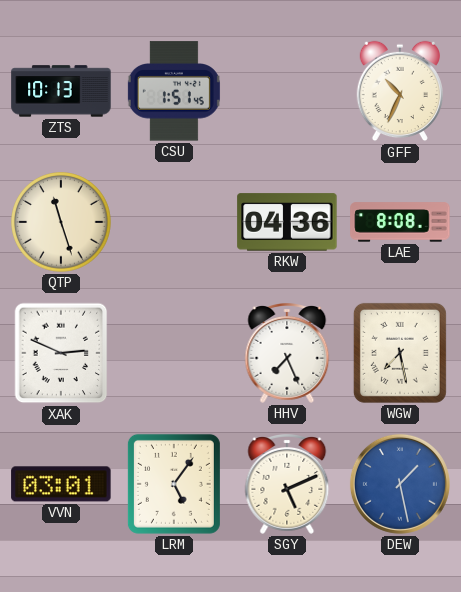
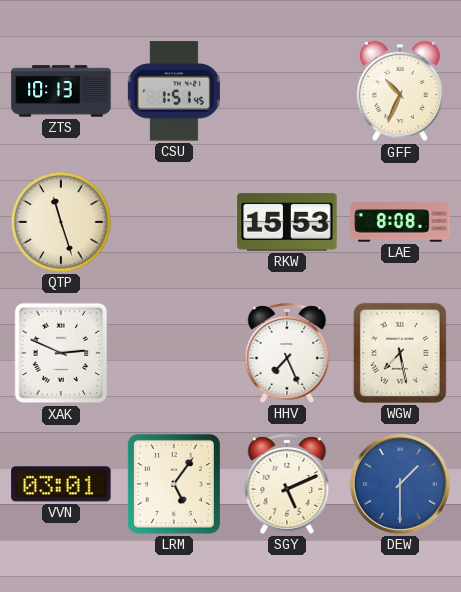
RKW: 04:36 -> 15:53 (287, 222)
DEW: 1:28 -> 1:30 (400, 484)
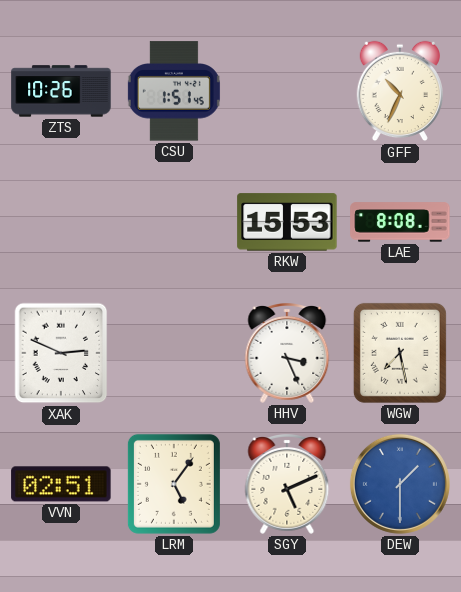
ZTS: 10:13 -> 10:26 (61, 91)
QTP: 11:27 -> none (61, 222)
HHV: 7:26 -> 3:26 (287, 354)
VVN: 03:01 -> 02:51 (61, 484)
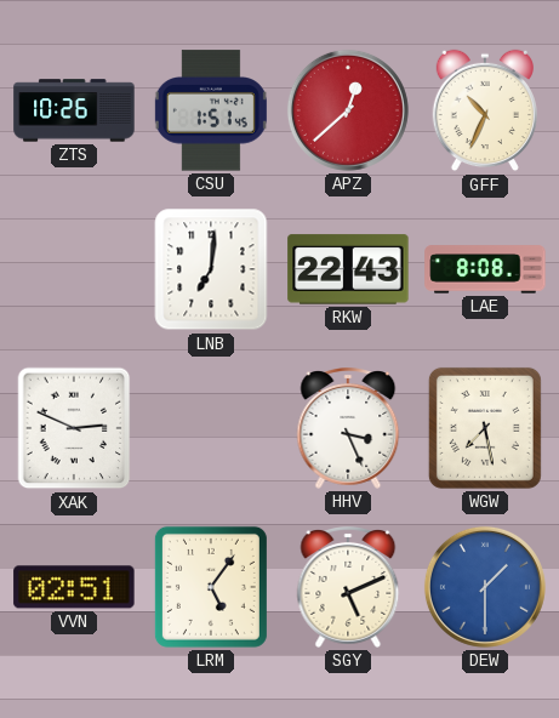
APZ: none -> 12:38 (348, 110)
LNB: none -> 7:01 (211, 269)
RKW: 15:53 -> 22:43 (348, 269)
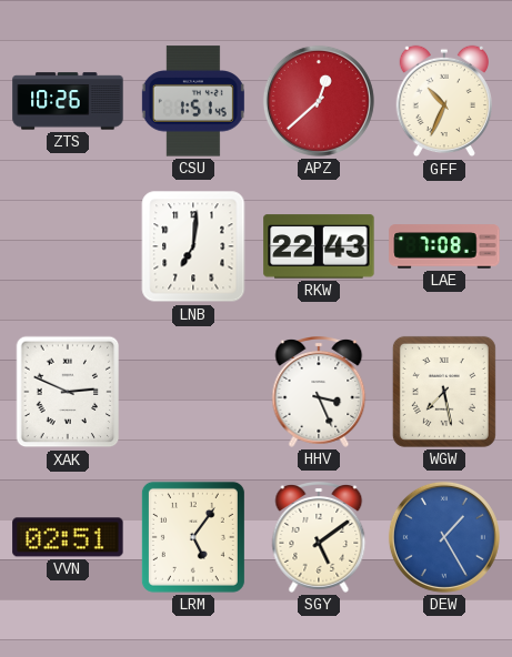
LAE: 8:08 -> 7:08 (444, 246)
SGY: 5:11 -> 5:09 (319, 538)
DEW: 1:30 -> 1:25 (444, 537)
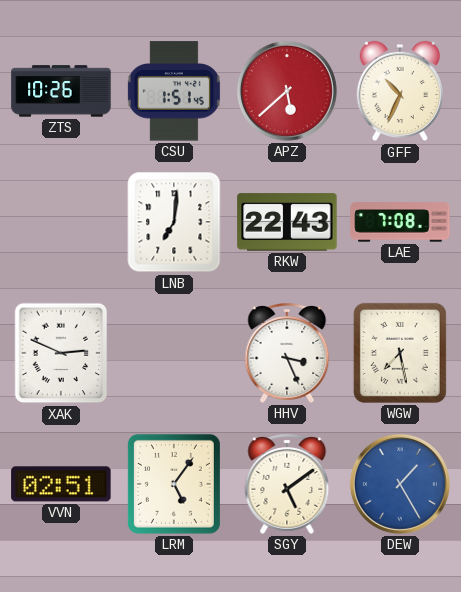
APZ: 12:38 -> 5:38 (287, 91)
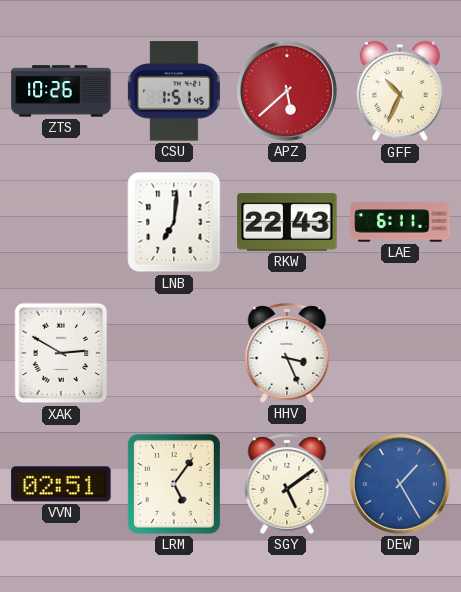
LAE: 7:08 -> 6:11 (400, 222)
XAK: 2:49 -> 2:50 (61, 353)
WGW: 7:28 -> none (400, 353)
